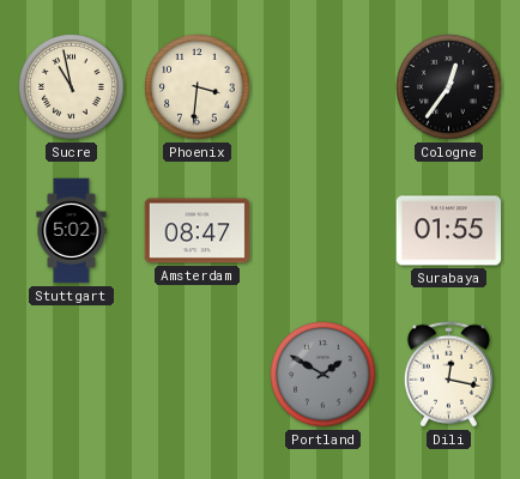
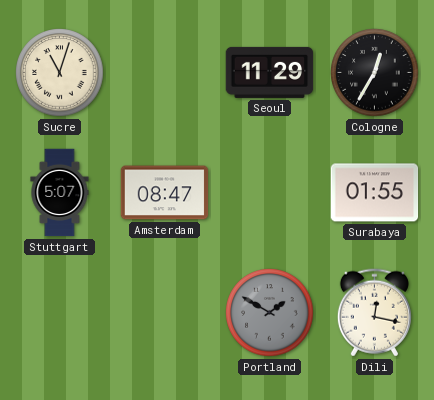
Sucre: 10:58 -> 11:03 (60, 73)
Phoenix: 3:31 -> none (198, 87)
Seoul: none -> 11:29 (270, 72)
Cologne: 12:36 -> 12:35 (375, 73)
Stuttgart: 5:02 -> 5:07 (60, 193)
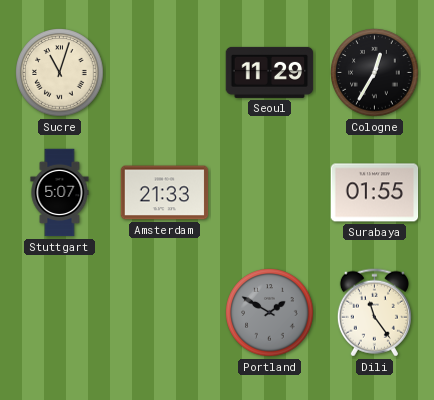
Amsterdam: 08:47 -> 21:33 (165, 193)
Dili: 12:17 -> 11:24 (374, 313)
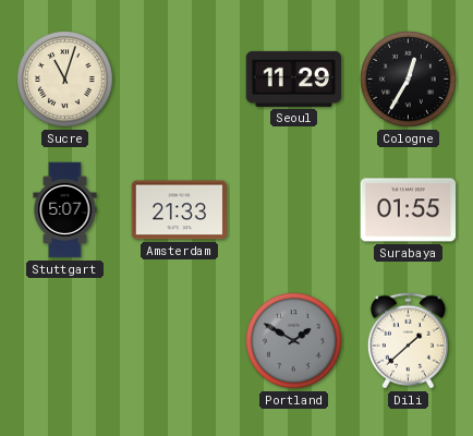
Dili: 11:24 -> 1:38 (408, 341)
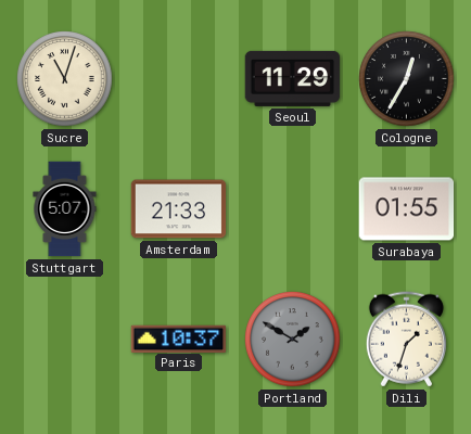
Paris: none -> 10:37 (179, 339)
Dili: 1:38 -> 1:33 (406, 340)
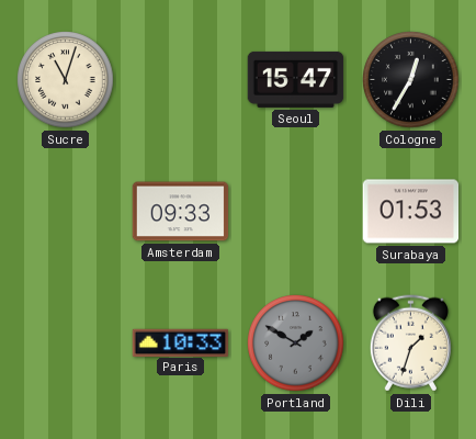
Seoul: 11:29 -> 15:47 (296, 79)
Stuttgart: 5:07 -> none (65, 209)
Amsterdam: 21:33 -> 09:33 (181, 212)
Surabaya: 01:55 -> 01:53 (411, 212)
Paris: 10:37 -> 10:33 (181, 342)
